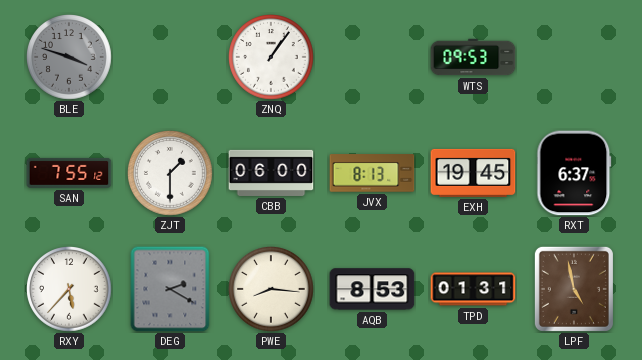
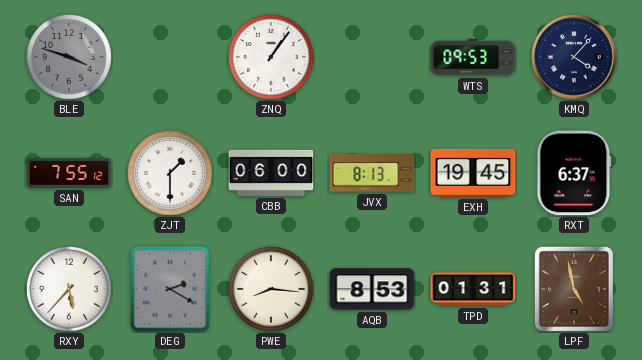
KMQ: none -> 4:07 (574, 57)
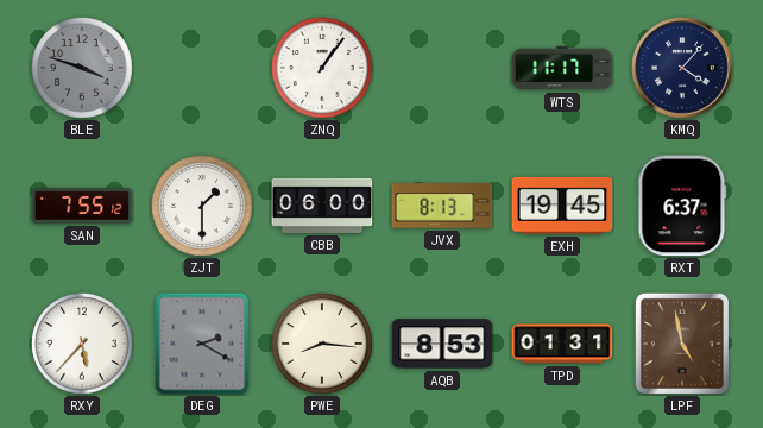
WTS: 09:53 -> 11:17 (562, 68)
